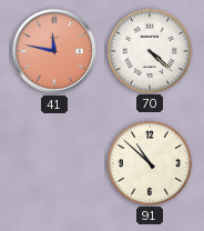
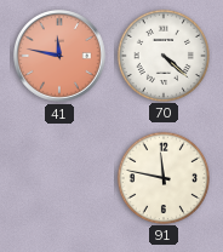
91: 10:52 -> 11:47 (162, 177)
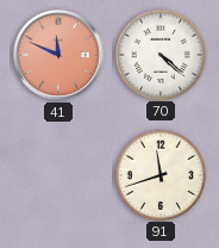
41: 11:47 -> 11:49 (60, 56)
91: 11:47 -> 11:42 (159, 174)
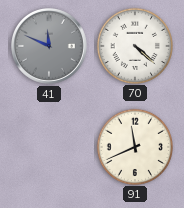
41 dial: salmon -> grey (50, 47)
91: 11:42 -> 11:41 (134, 146)
